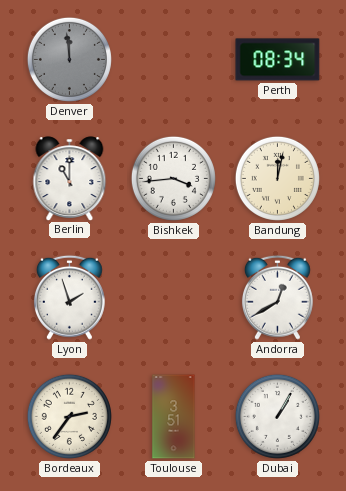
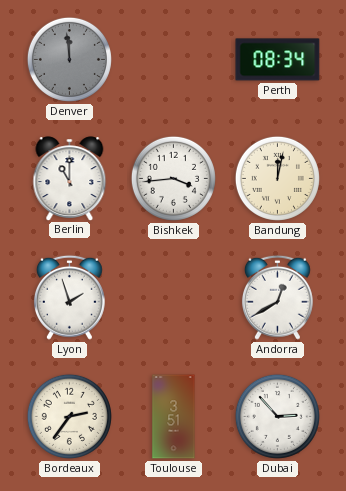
Dubai: 1:05 -> 2:53 (277, 416)
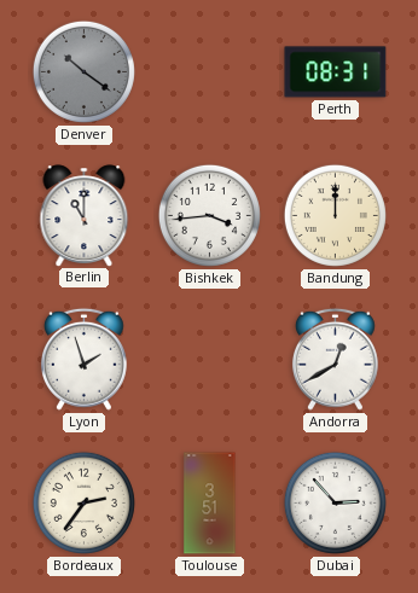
Denver: 11:59 -> 10:21 (83, 71)
Perth: 08:34 -> 08:31 (336, 72)
Bandung: 12:02 -> 12:00 (335, 215)
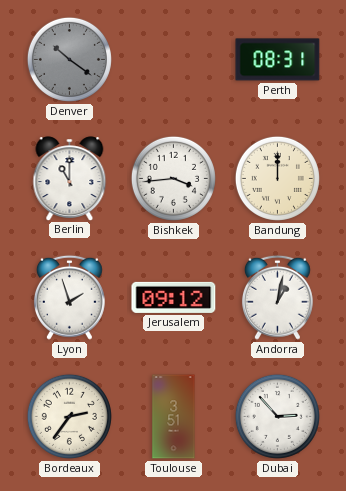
Jerusalem: none -> 09:12 (174, 297)
Andorra: 12:40 -> 1:02 (277, 297)
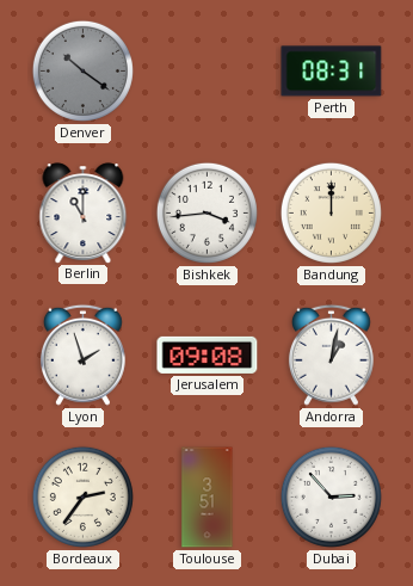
Jerusalem: 09:12 -> 09:08 (208, 354)
